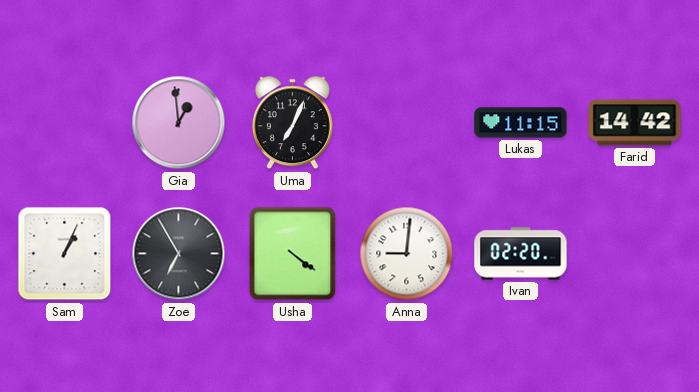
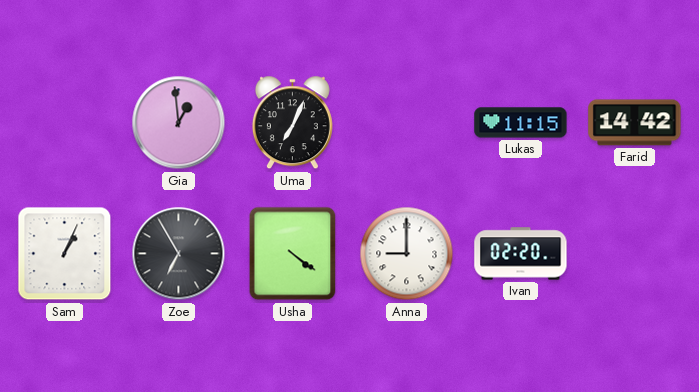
Anna: 9:01 -> 9:00 (407, 254)
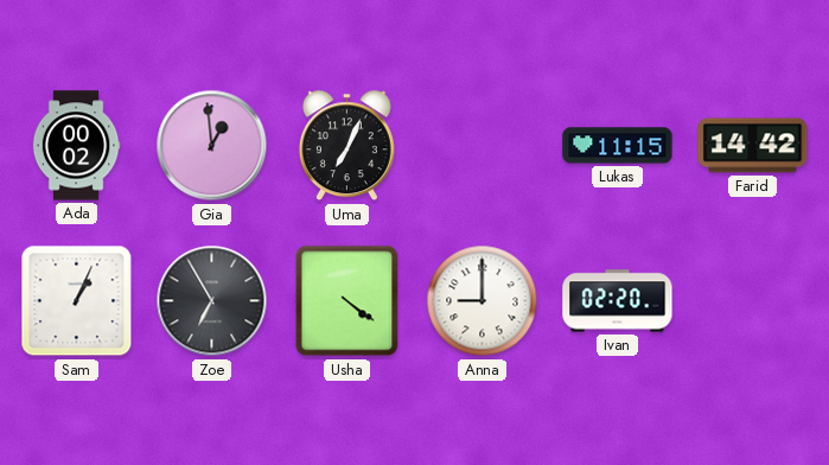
Ada: none -> 00:02 (76, 146)
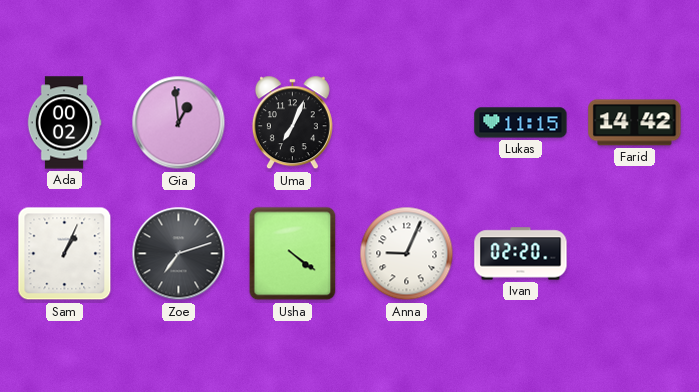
Zoe: 6:55 -> 7:12 (179, 254)
Anna: 9:00 -> 9:04 (407, 254)
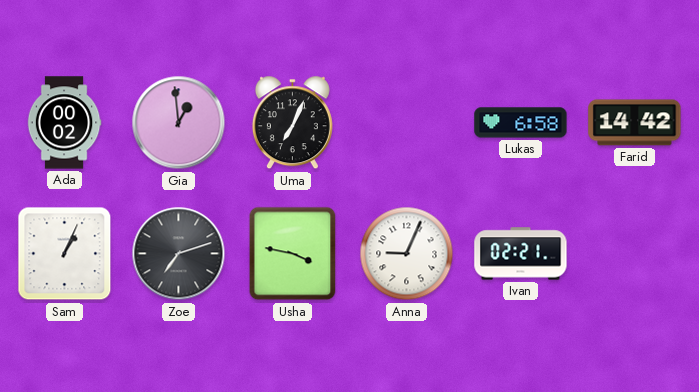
Lukas: 11:15 -> 6:58 (521, 123)
Usha: 4:21 -> 3:47 (293, 254)
Ivan: 02:20 -> 02:21 (521, 254)
